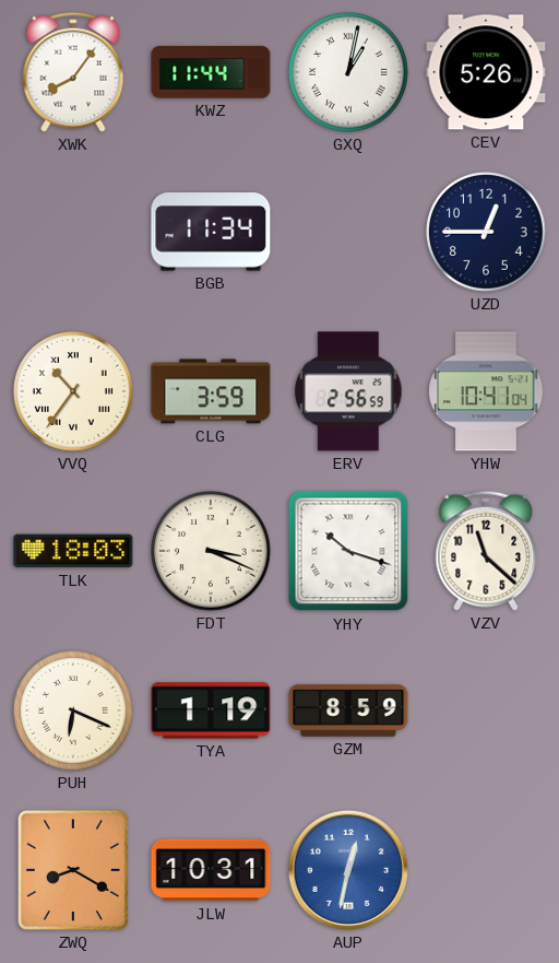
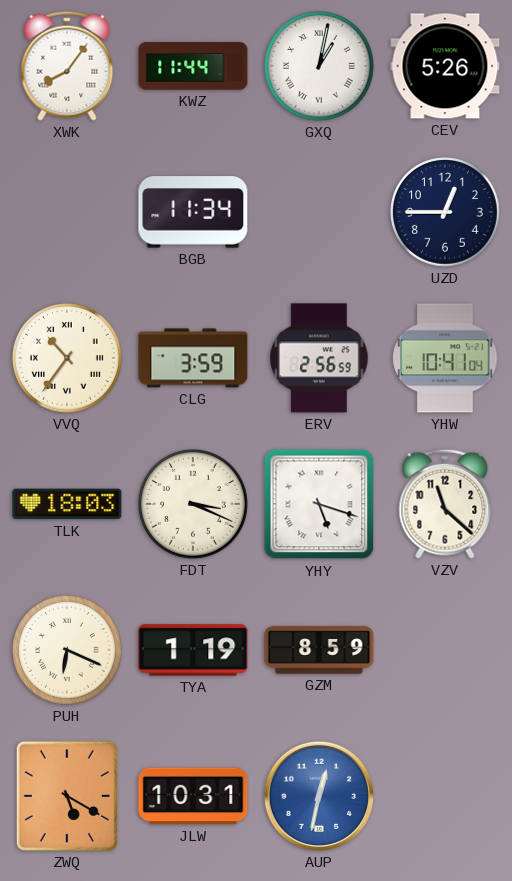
YHY: 10:18 -> 5:18 (319, 504)
ZWQ: 8:20 -> 5:20 (67, 796)
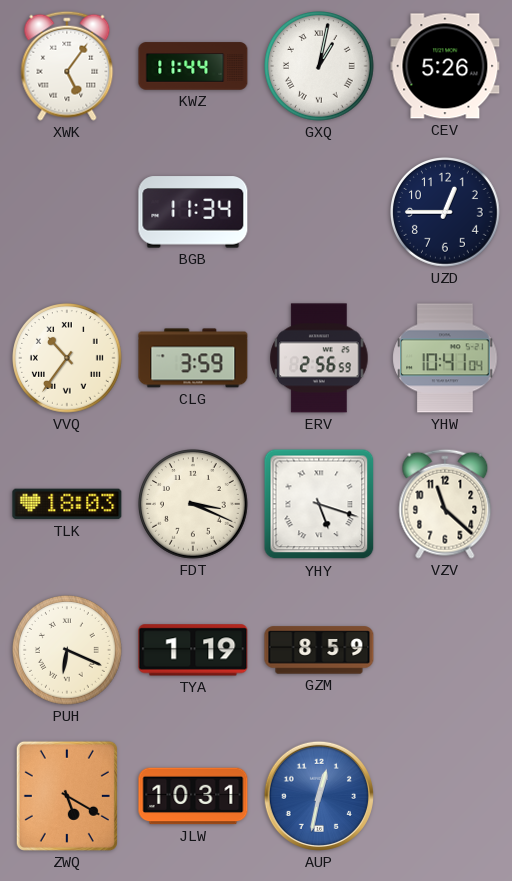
XWK: 8:06 -> 5:06 (67, 66)
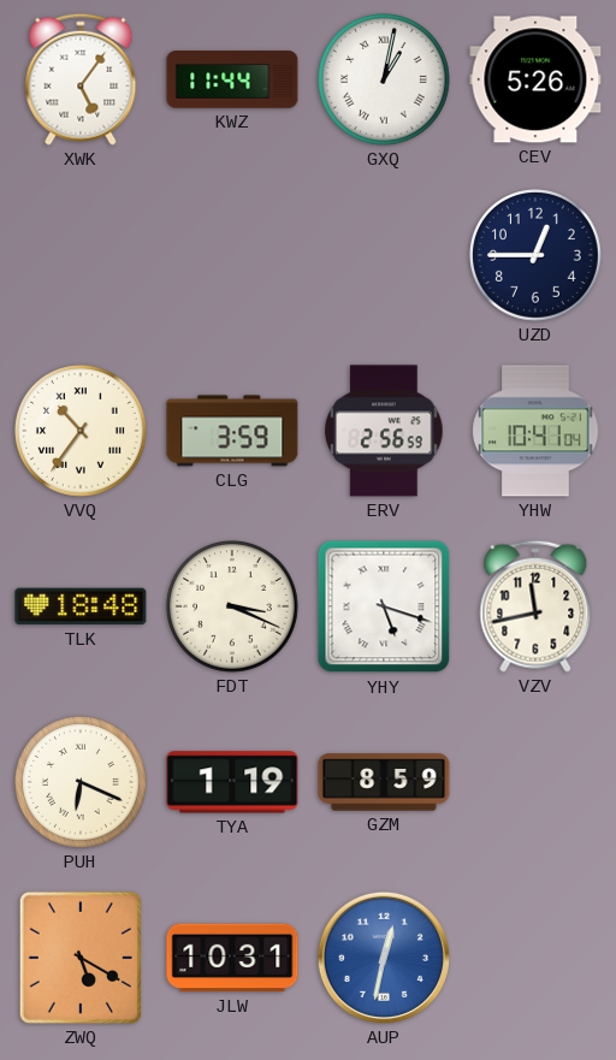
BGB: 11:34 -> none (193, 212)
TLK: 18:03 -> 18:48 (81, 606)
VZV: 11:22 -> 11:43 (535, 606)
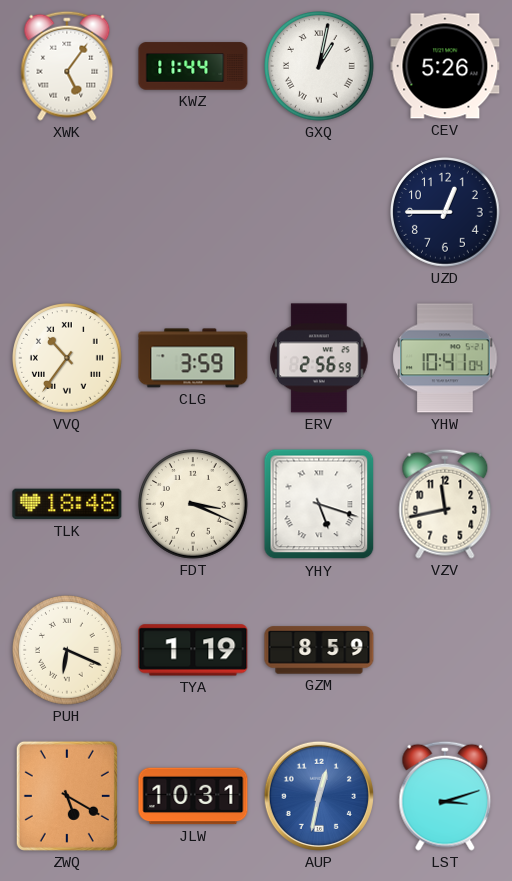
LST: none -> 3:12 (445, 796)
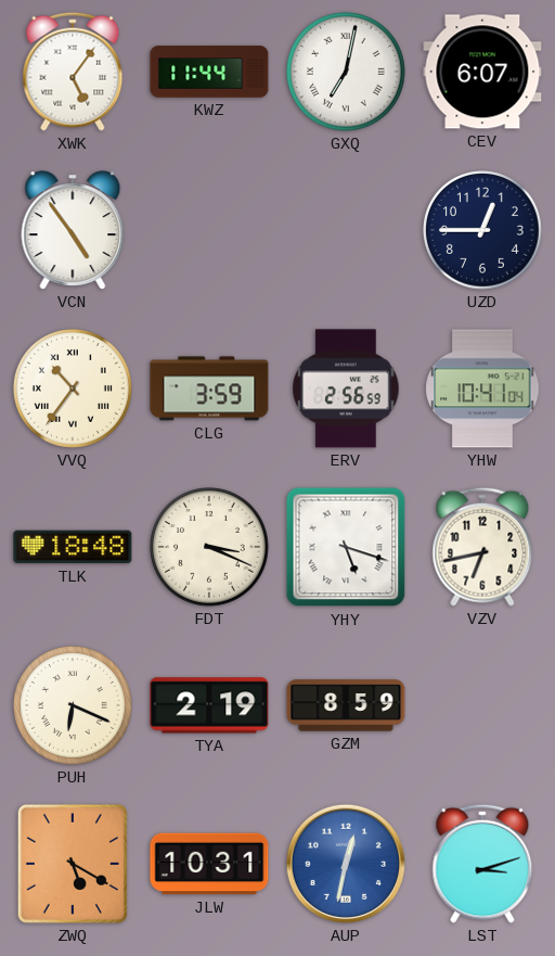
GXQ: 1:02 -> 7:02 (347, 73)
CEV: 5:26 -> 6:07 (482, 72)
VCN: none -> 4:54 (73, 230)
VZV: 11:43 -> 6:43 (482, 547)
TYA: 1:19 -> 2:19 (209, 705)
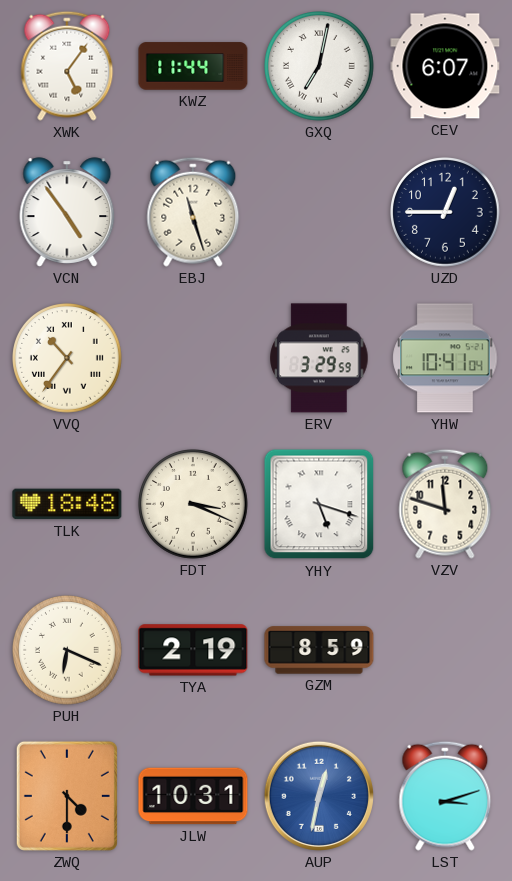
EBJ: none -> 11:27 (193, 212)
CLG: 3:59 -> none (209, 388)
ERV: 2:56 -> 3:29 (319, 358)
VZV: 6:43 -> 11:48 (445, 504)
ZWQ: 5:20 -> 4:30 (67, 796)
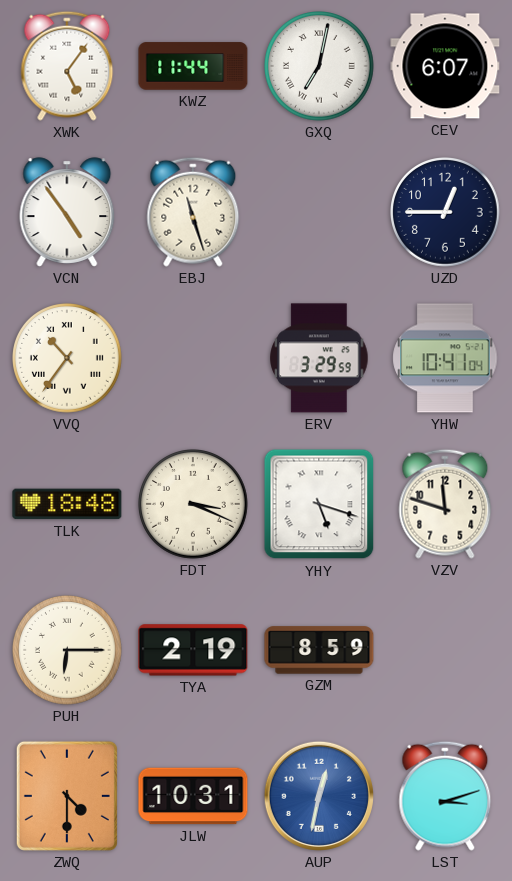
PUH: 6:19 -> 6:15 (68, 651)
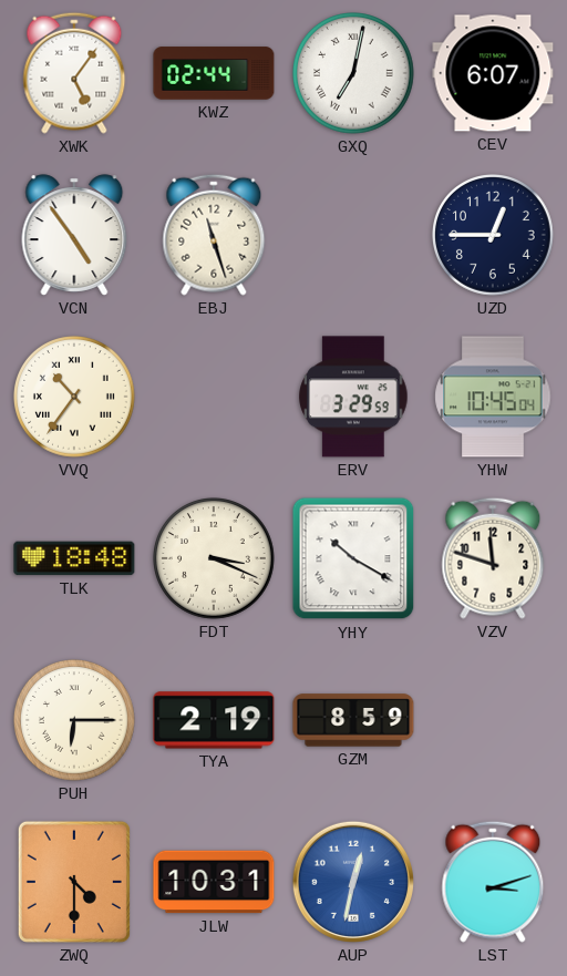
KWZ: 11:44 -> 02:44 (214, 73)
YHW: 10:41 -> 10:45 (493, 397)
YHY: 5:18 -> 10:20 (353, 558)
